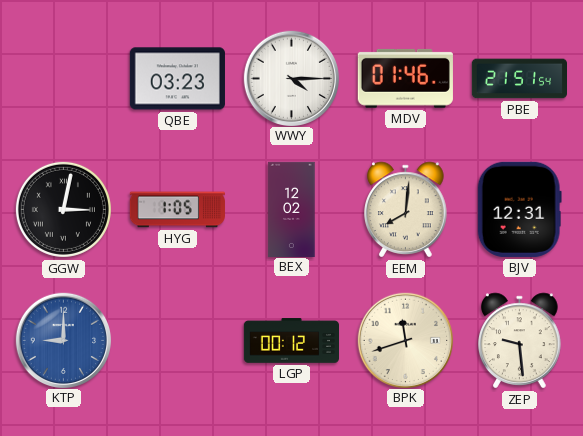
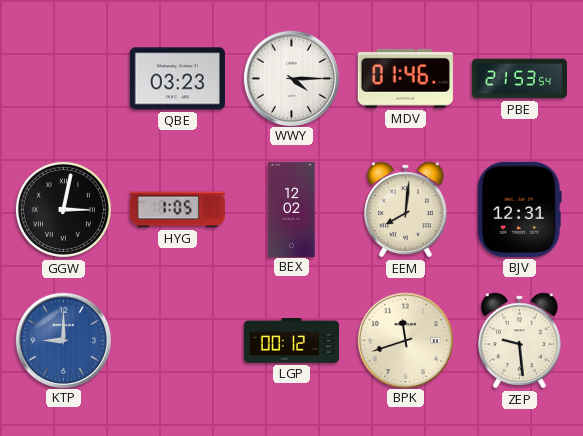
PBE: 21:51 -> 21:53 (519, 79)
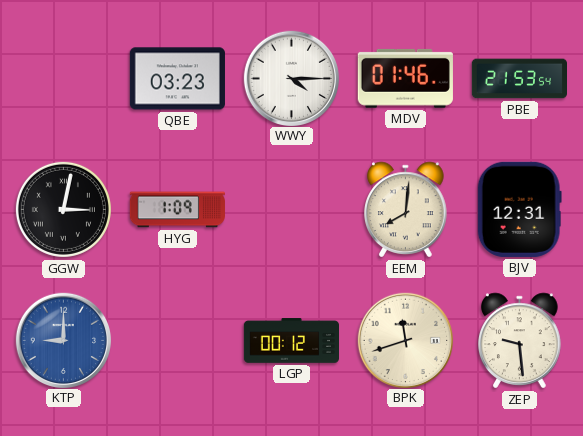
HYG: 1:05 -> 1:09 (177, 210)
BEX: 12:02 -> none (292, 209)
